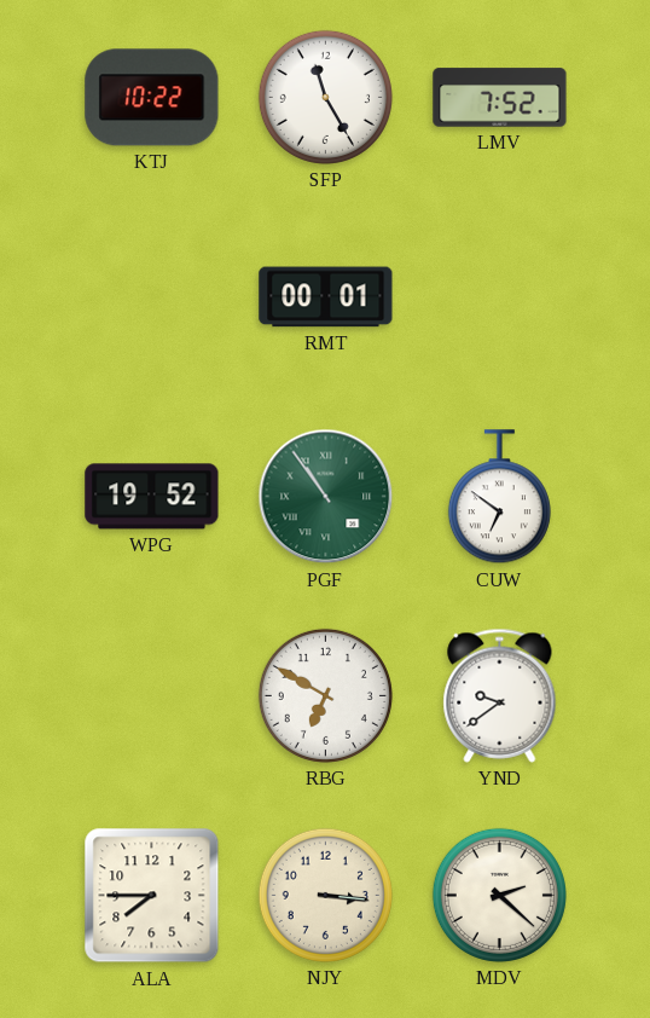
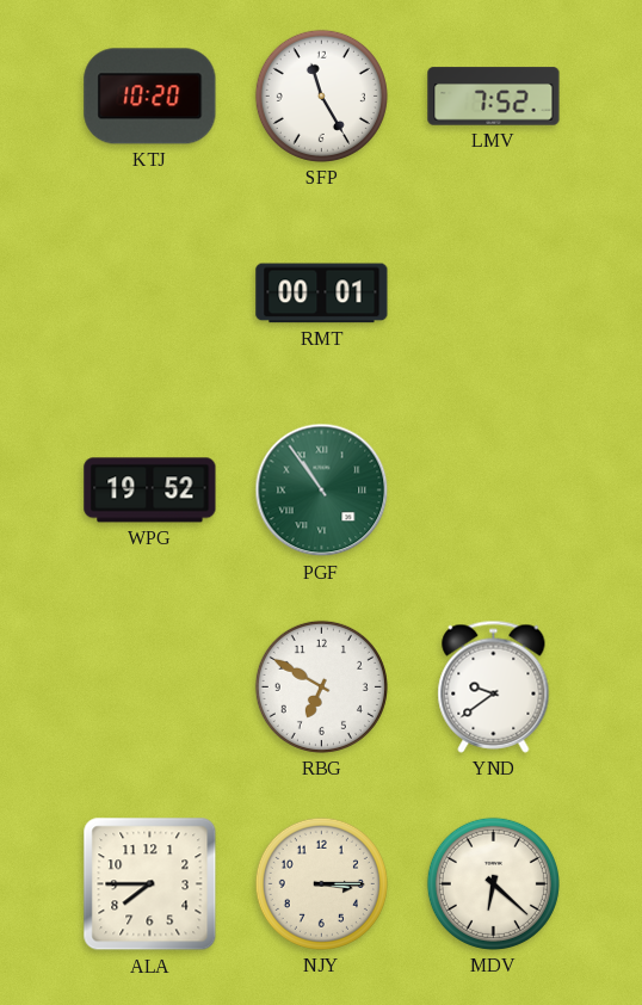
KTJ: 10:22 -> 10:20 (150, 97)
CUW: 6:51 -> none (499, 497)
NJY: 3:16 -> 3:15 (321, 883)
MDV: 2:22 -> 6:22 (493, 883)
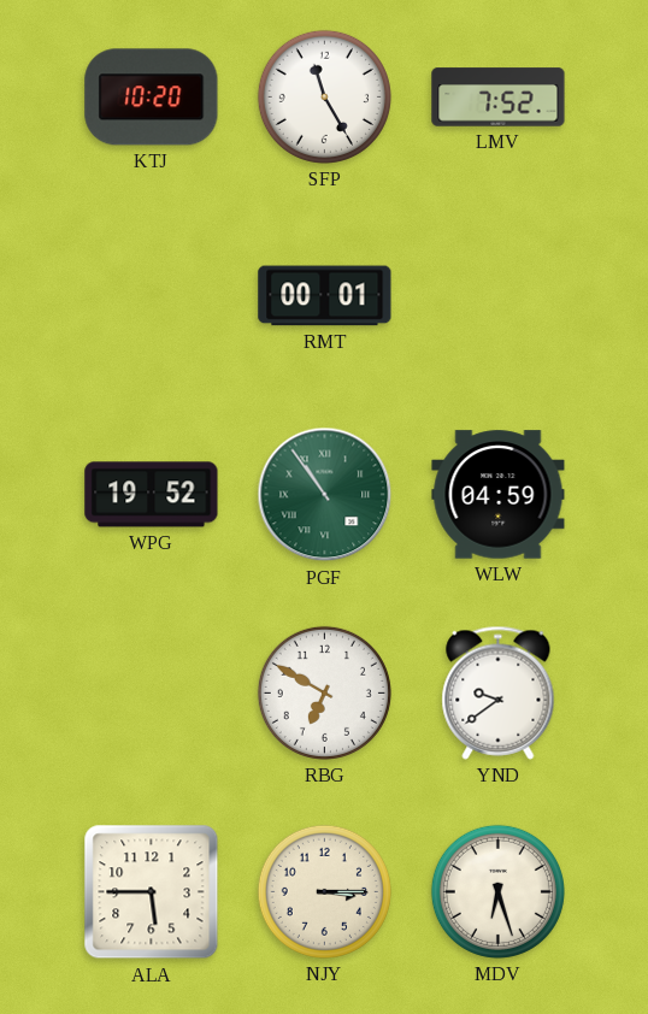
WLW: none -> 04:59 (499, 495)
ALA: 7:45 -> 5:45 (152, 892)
MDV: 6:22 -> 6:27 (497, 891)
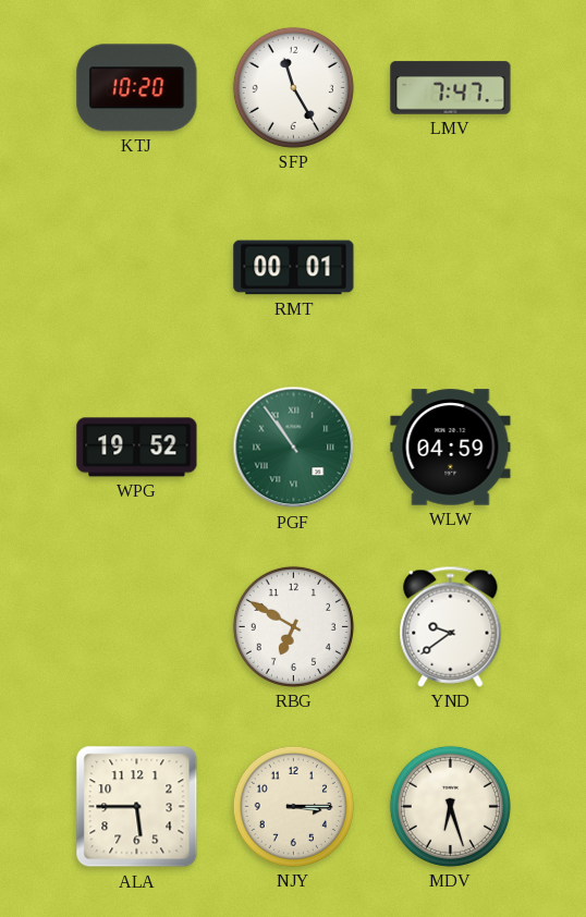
LMV: 7:52 -> 7:47 (451, 88)
